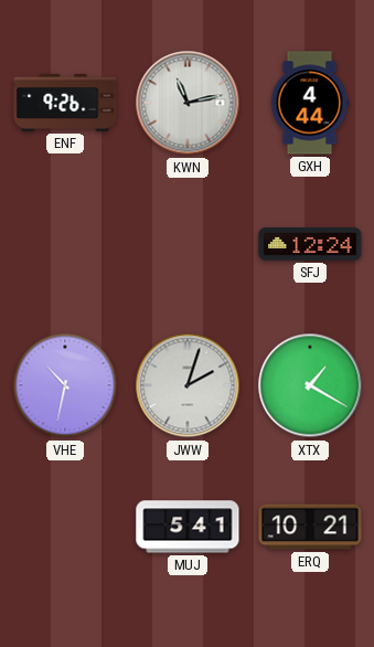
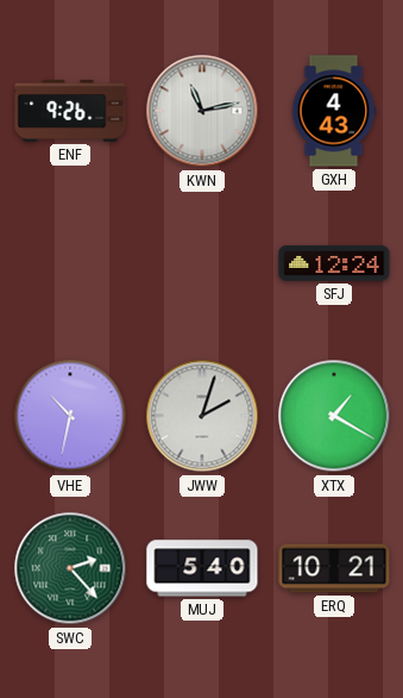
GXH: 4:44 -> 4:43 (334, 111)
SWC: none -> 2:23 (70, 568)
MUJ: 5:41 -> 5:40 (202, 568)
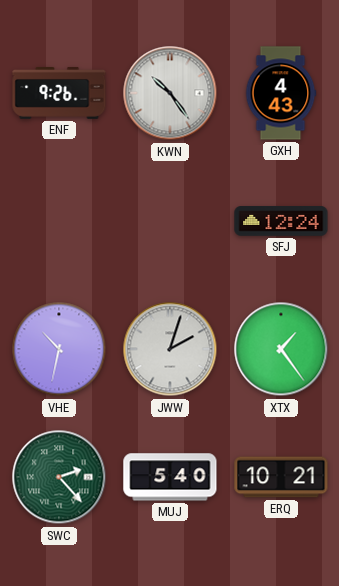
KWN: 11:13 -> 10:24 (170, 93)
XTX: 1:20 -> 1:24 (281, 349)
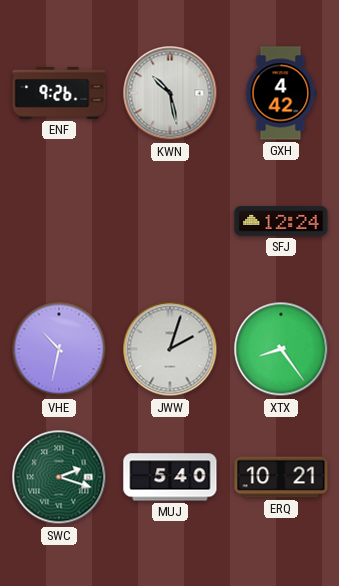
KWN: 10:24 -> 10:28 (170, 93)
GXH: 4:43 -> 4:42 (281, 93)
XTX: 1:24 -> 8:24 (281, 349)
SWC: 2:23 -> 2:18 (59, 477)
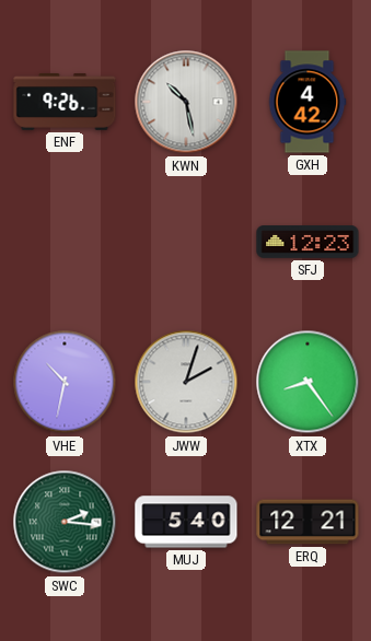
SFJ: 12:24 -> 12:23 (308, 242)
SWC: 2:18 -> 2:16 (65, 522)
ERQ: 10:21 -> 12:21 (308, 522)
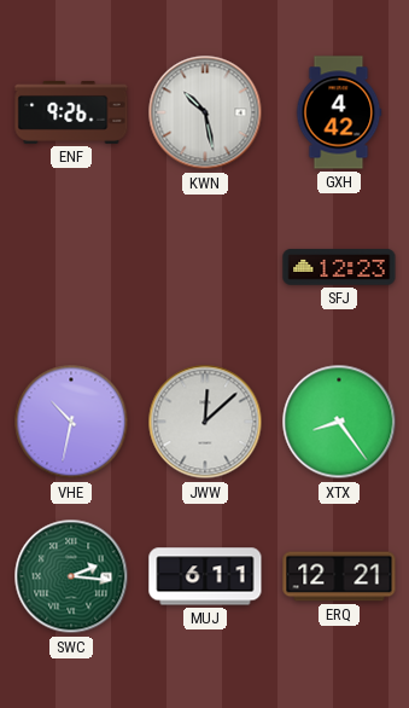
JWW: 2:03 -> 12:08 (205, 422)
MUJ: 5:40 -> 6:11 (205, 576)
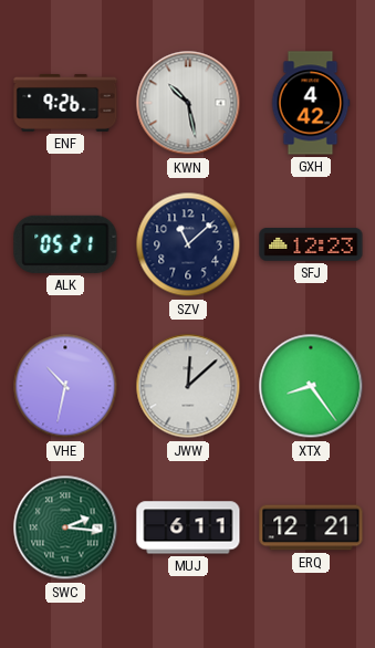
ALK: none -> 05:21 (65, 244)
SZV: none -> 11:08 (188, 244)
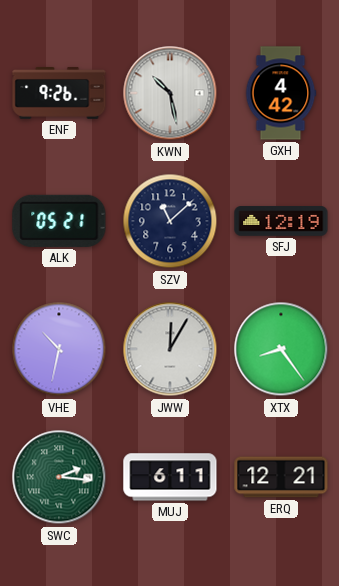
SFJ: 12:23 -> 12:19 (281, 221)
JWW: 12:08 -> 12:05 (170, 349)
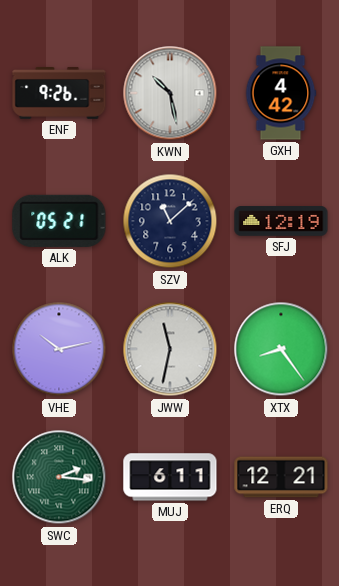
VHE: 10:32 -> 10:13 (59, 349)
JWW: 12:05 -> 11:32 (170, 349)
